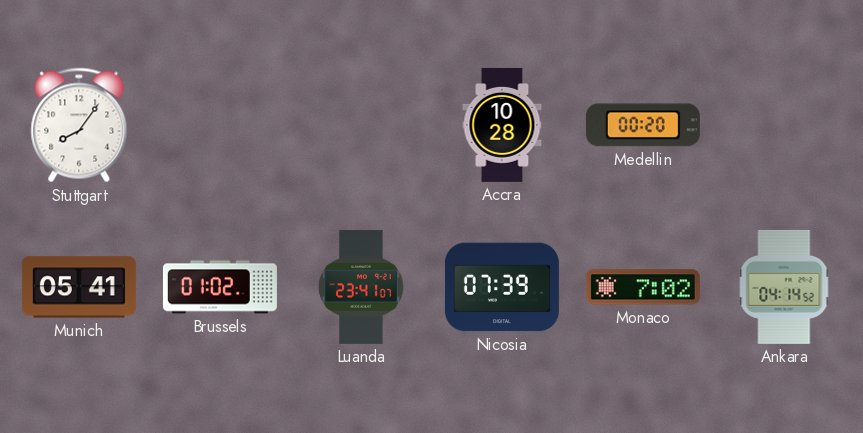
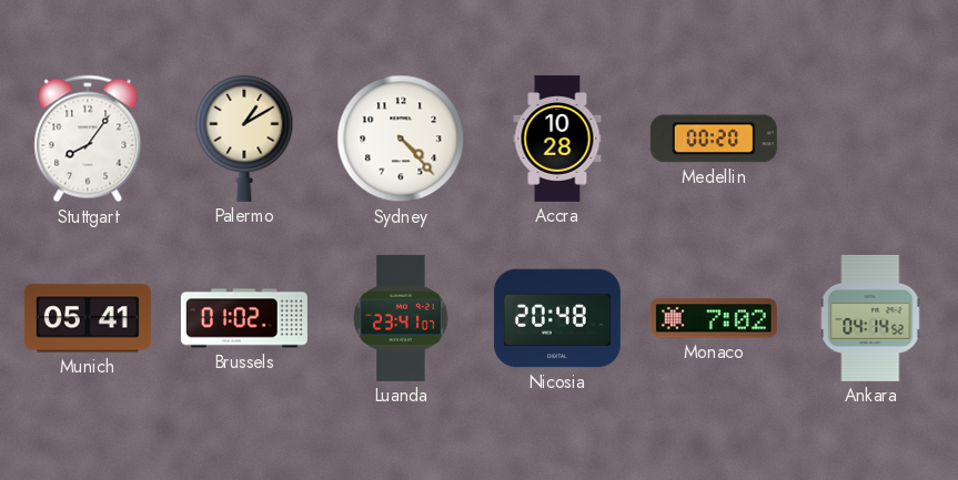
Palermo: none -> 1:10 (244, 139)
Sydney: none -> 4:23 (401, 139)
Nicosia: 07:39 -> 20:48 (557, 318)
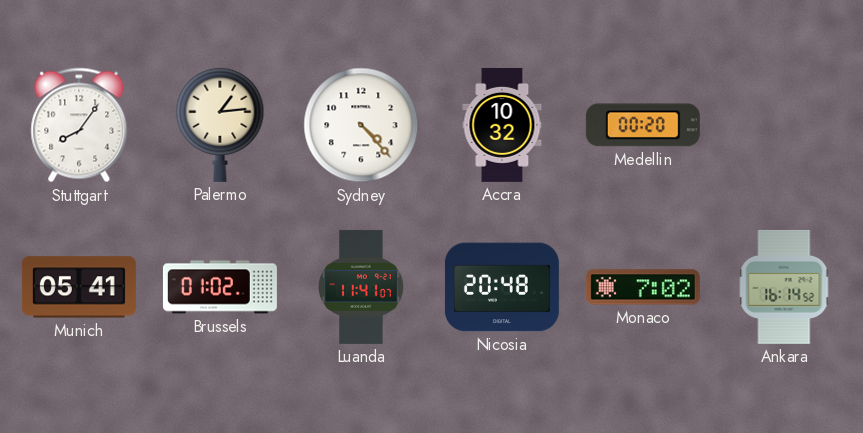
Palermo: 1:10 -> 1:14 (220, 125)
Accra: 10:28 -> 10:32 (502, 125)
Luanda: 23:41 -> 11:41 (361, 287)
Ankara: 04:14 -> 16:14 (784, 287)
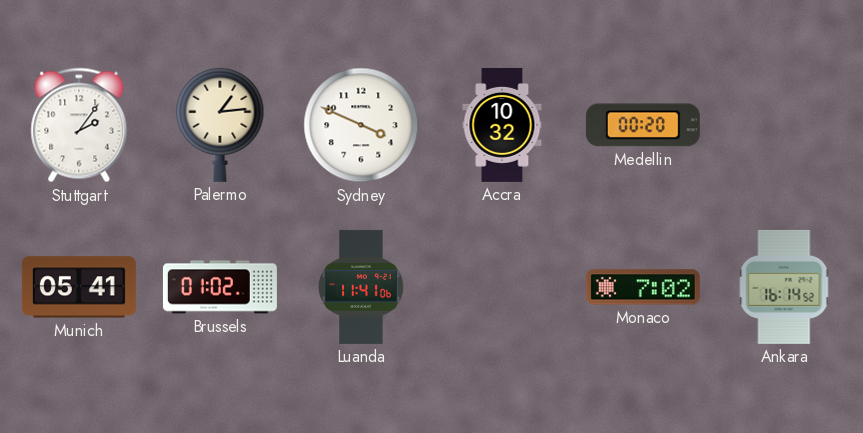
Stuttgart: 8:06 -> 2:06 (79, 125)
Sydney: 4:23 -> 3:49 (361, 125)
Luanda: 11:41:07 -> 11:41:06 (361, 287)
Nicosia: 20:48 -> none (502, 287)
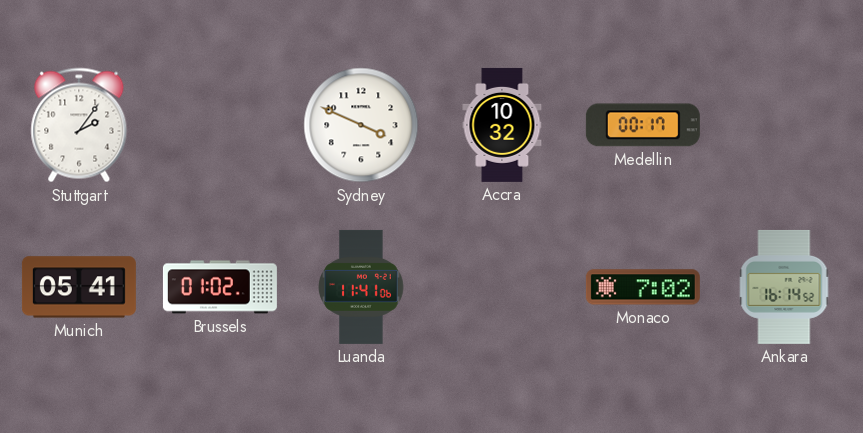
Palermo: 1:14 -> none (220, 125)
Medellin: 00:20 -> 00:17 (643, 125)
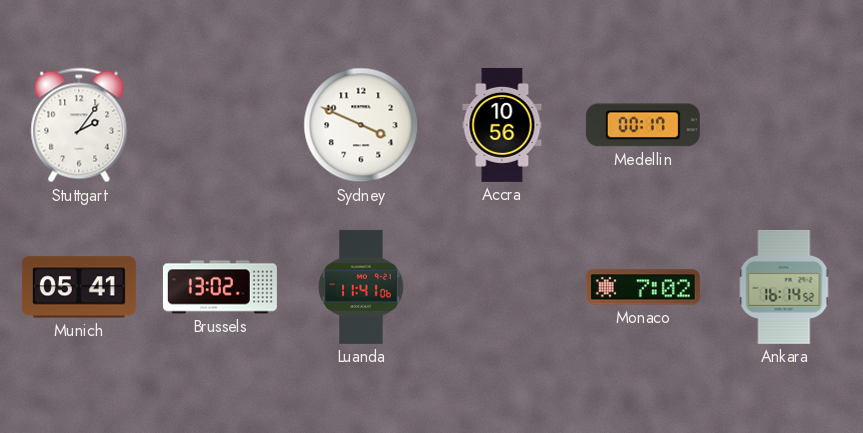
Accra: 10:32 -> 10:56 (502, 125)
Brussels: 01:02 -> 13:02 (220, 287)
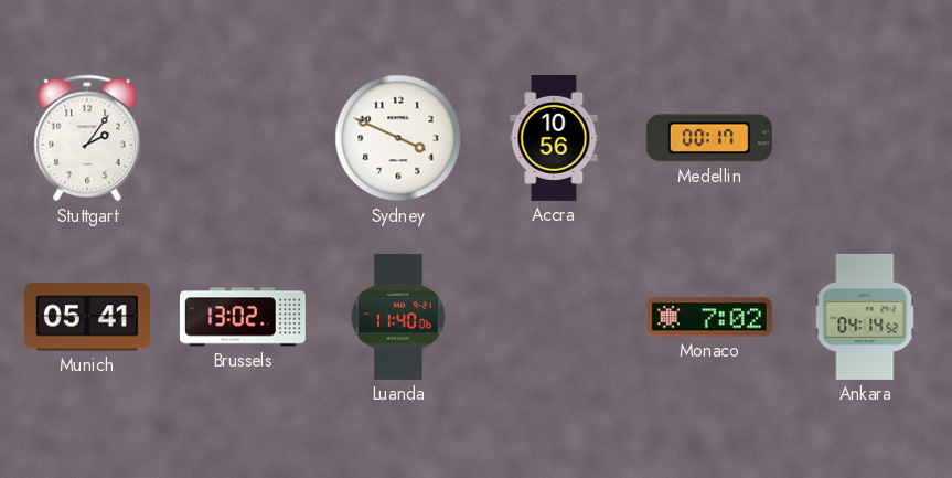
Luanda: 11:41 -> 11:40 (398, 317)
Ankara: 16:14 -> 04:14 (865, 317)
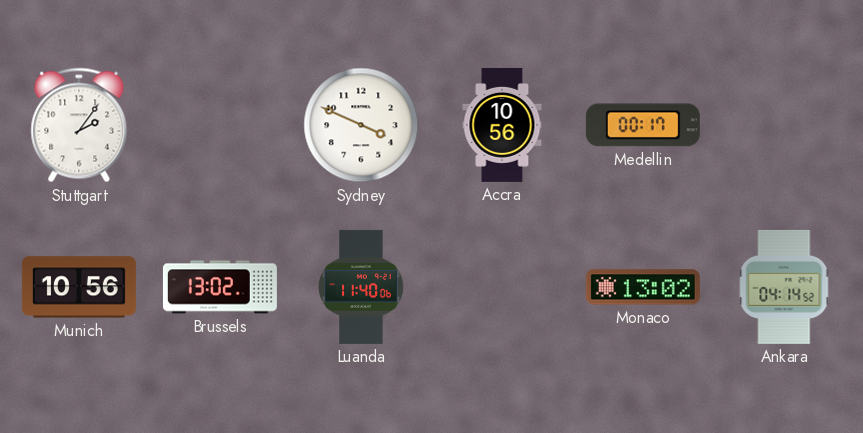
Munich: 05:41 -> 10:56 (79, 287)
Monaco: 7:02 -> 13:02 (643, 287)
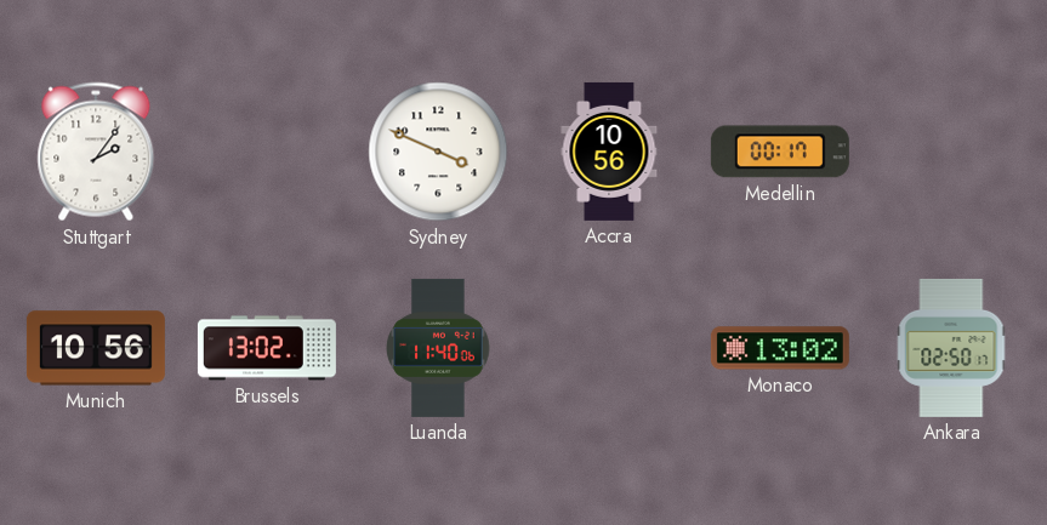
Ankara: 04:14 -> 02:50 (951, 348)
